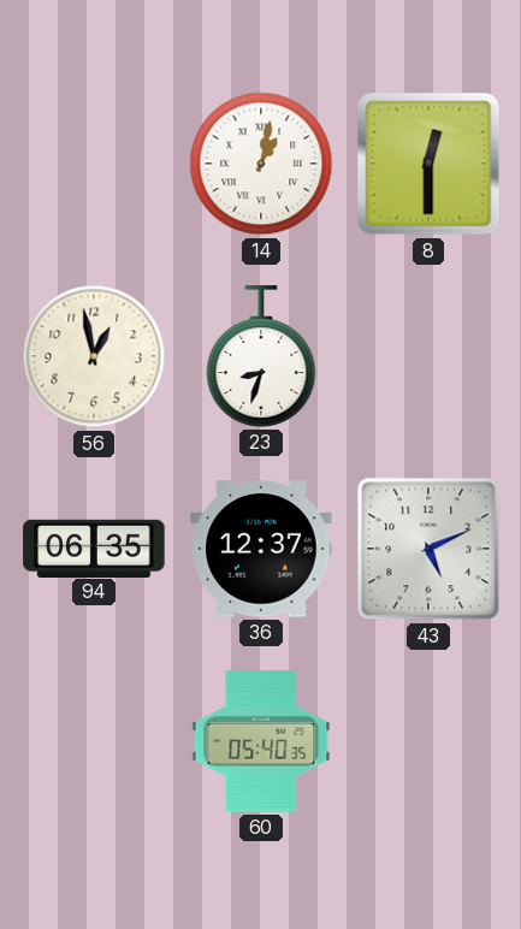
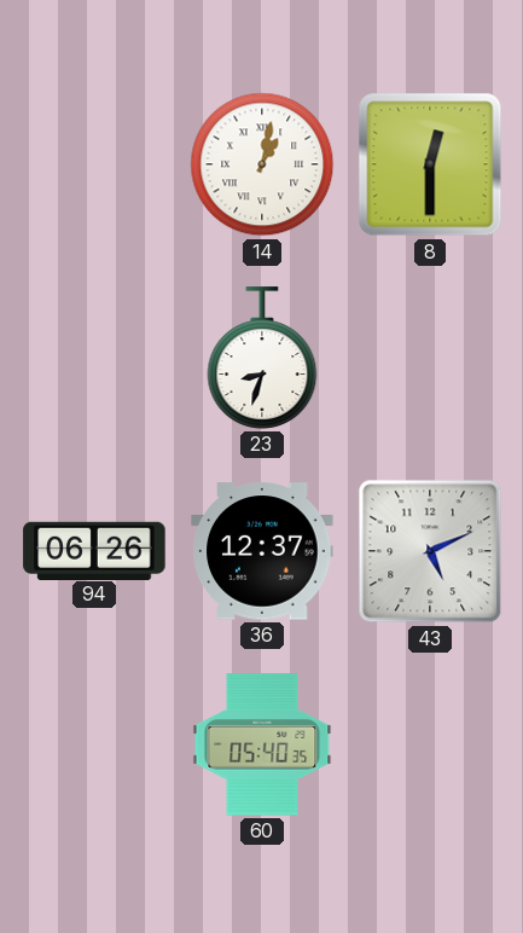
56: 12:58 -> none (94, 356)
94: 06:35 -> 06:26 (94, 550)
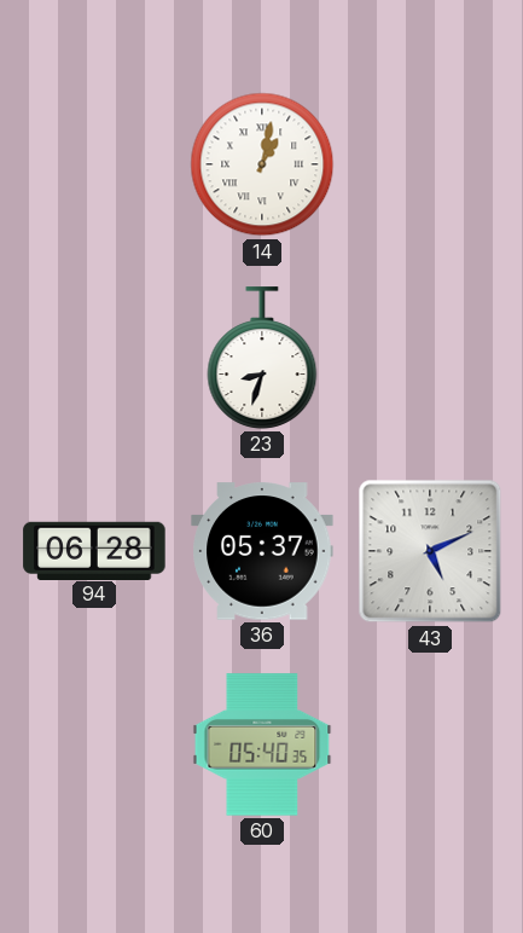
8: 12:30 -> none (430, 164)
94: 06:26 -> 06:28 (94, 550)
36: 12:37 -> 05:37 (262, 551)
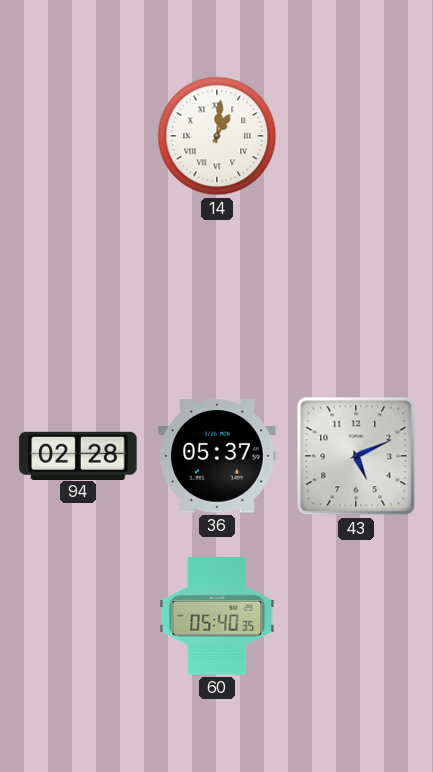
14: 1:02 -> 1:01 (217, 136)
23: 8:33 -> none (262, 358)
94: 06:28 -> 02:28 (78, 455)
